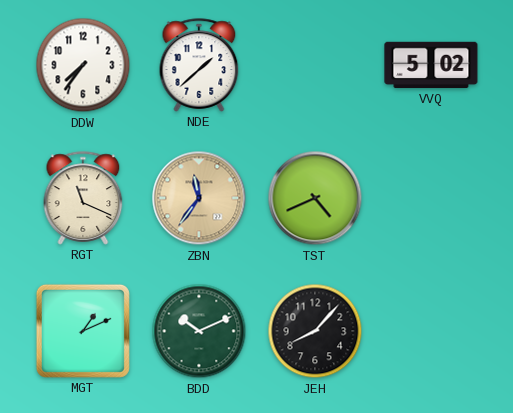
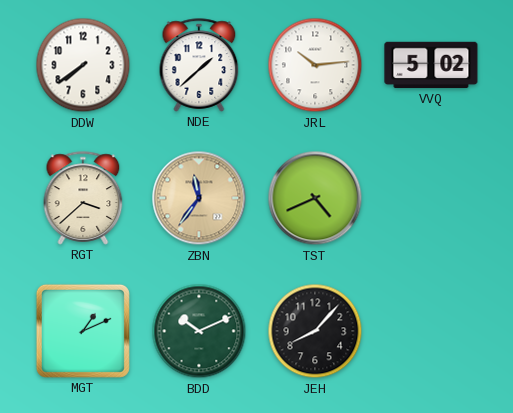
DDW: 7:36 -> 7:39 (83, 65)
JRL: none -> 10:14 (315, 65)
RGT: 11:19 -> 3:38 (83, 198)
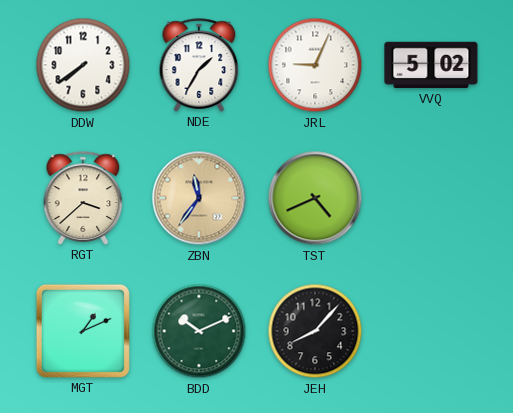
NDE: 1:38 -> 1:35 (199, 65)
JRL: 10:14 -> 9:04 (315, 65)
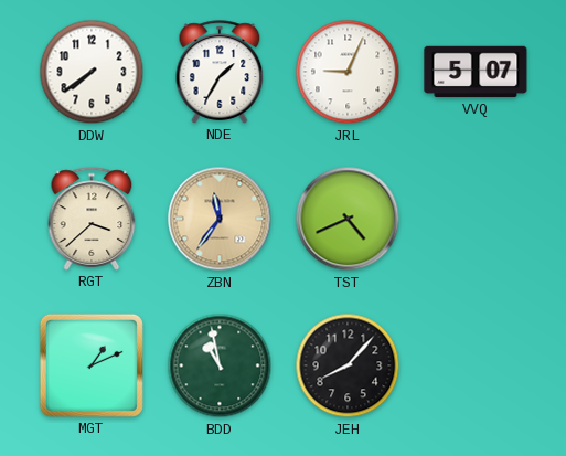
VVQ: 5:02 -> 5:07 (476, 72)
BDD: 10:11 -> 10:58 (220, 365)
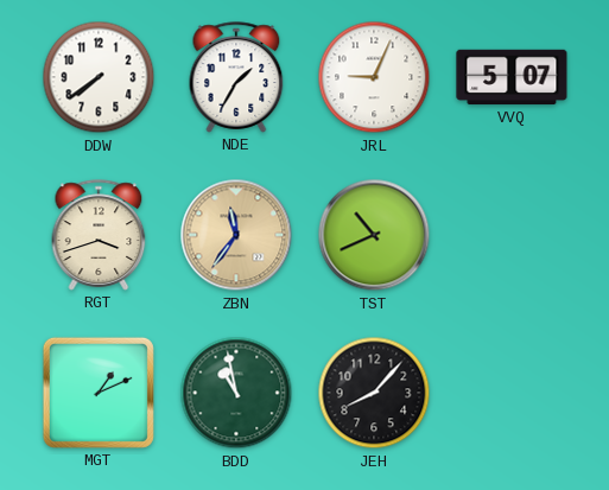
RGT: 3:38 -> 3:42 (99, 235)
TST: 4:41 -> 10:41 (374, 235)
